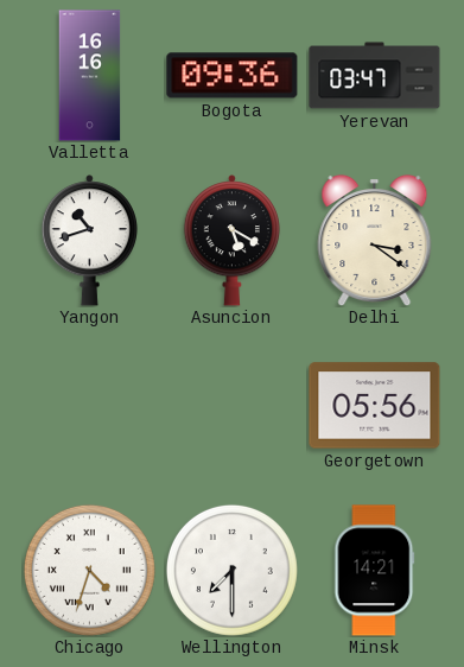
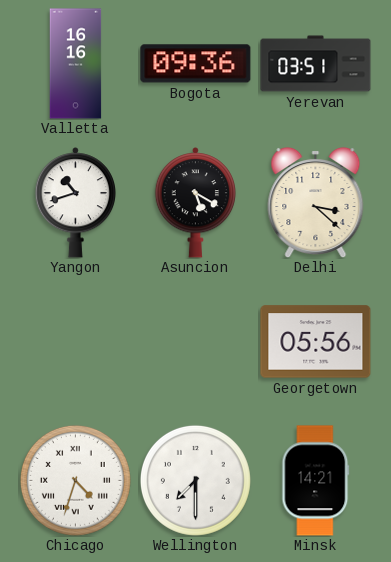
Yerevan: 03:47 -> 03:51 (316, 64)
Delhi: 3:21 -> 3:22 (316, 202)
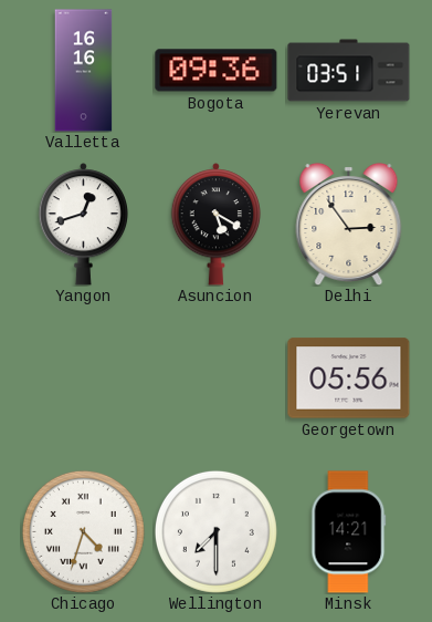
Yangon: 10:42 -> 12:42 (84, 225)
Delhi: 3:22 -> 2:54 (349, 224)
